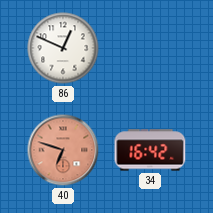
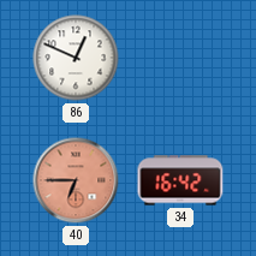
40: 6:48 -> 6:45 (76, 180)
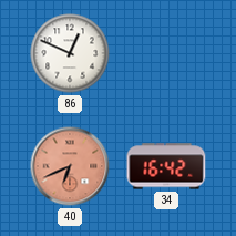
40: 6:45 -> 6:41 (70, 166)
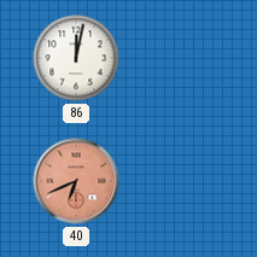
86: 12:49 -> 12:02 (76, 58)
34: 16:42 -> none (166, 166)
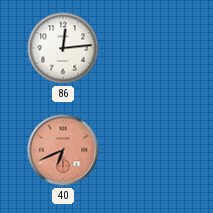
86: 12:02 -> 12:14 (63, 48)
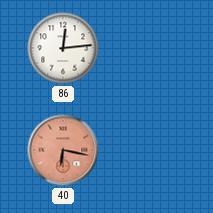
40: 6:41 -> 6:17 (63, 150)
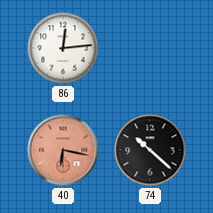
74: none -> 10:22 (150, 150)
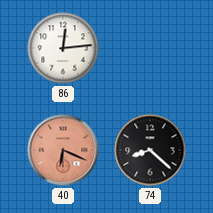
40: 6:17 -> 6:19 (63, 150)
74: 10:22 -> 8:22 (150, 150)
